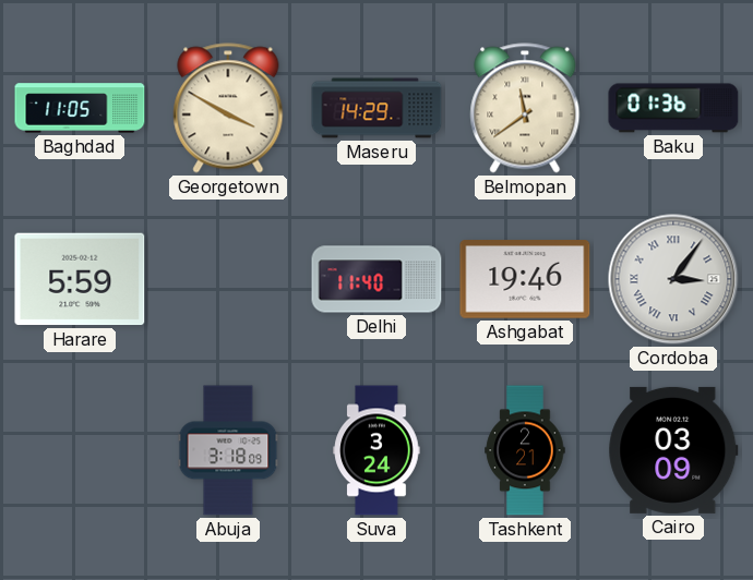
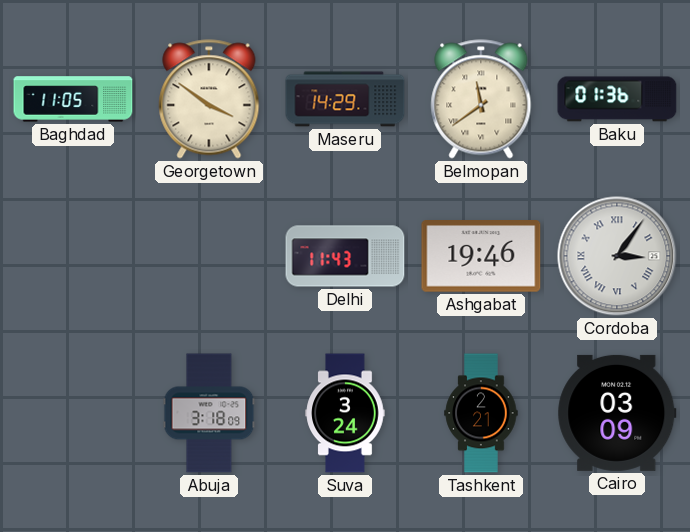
Georgetown: 3:50 -> 3:51 (209, 99)
Harare: 5:59 -> none (80, 279)
Delhi: 11:40 -> 11:43 (345, 256)
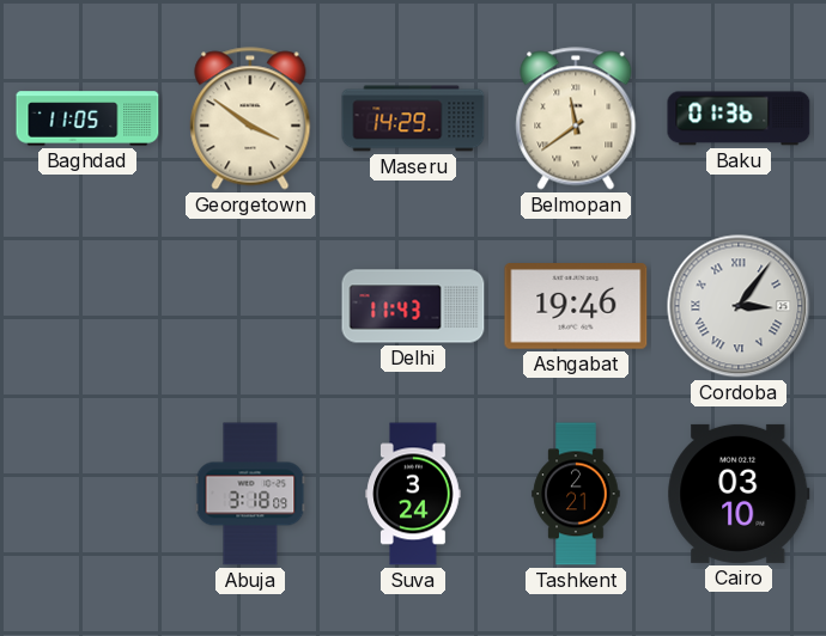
Cairo: 03:09 -> 03:10 (739, 494)
